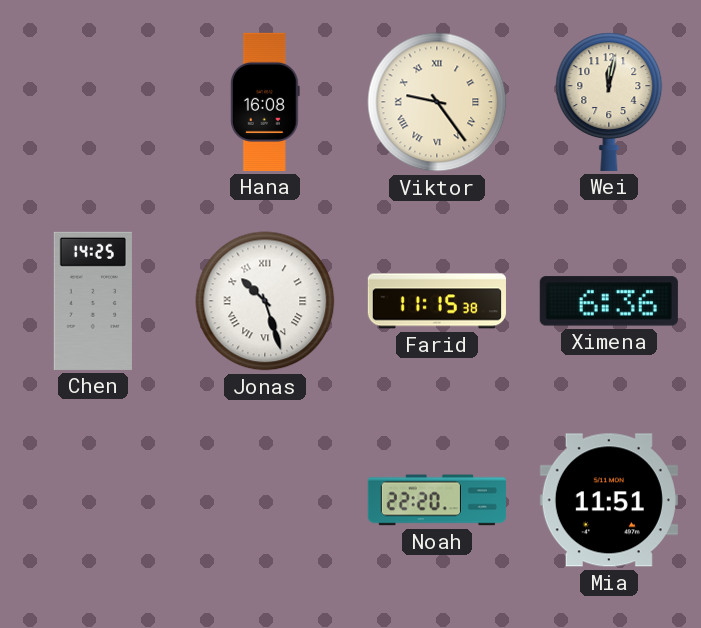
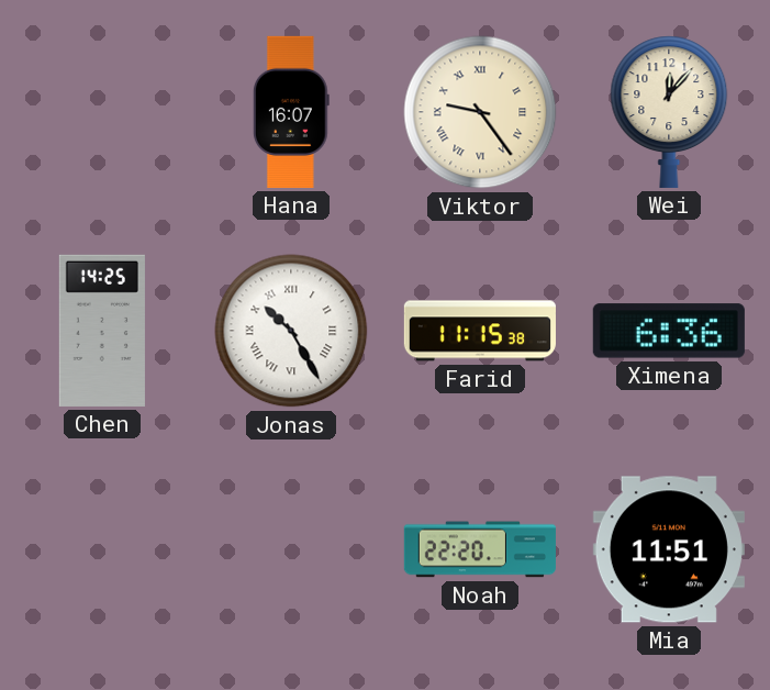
Hana: 16:08 -> 16:07 (291, 112)
Wei: 12:02 -> 12:07 (669, 112)
Jonas: 10:27 -> 10:25 (291, 331)
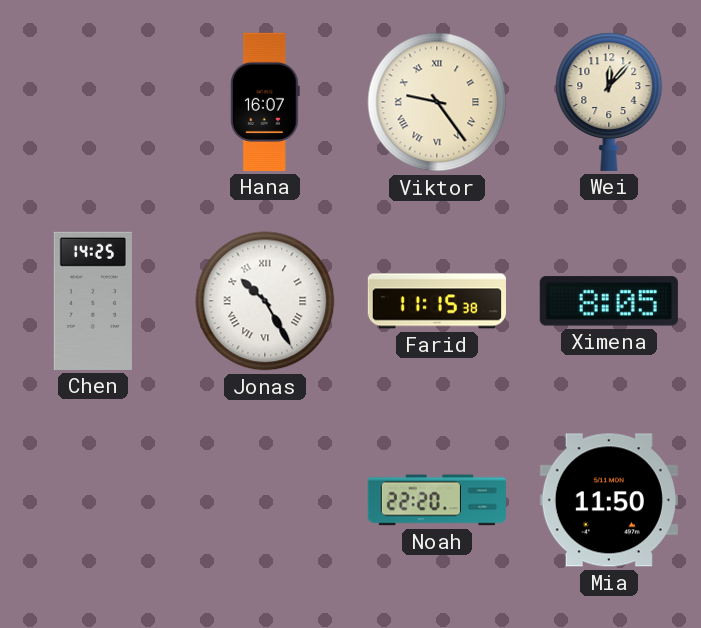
Ximena: 6:36 -> 8:05 (609, 301)
Mia: 11:51 -> 11:50 (609, 500)
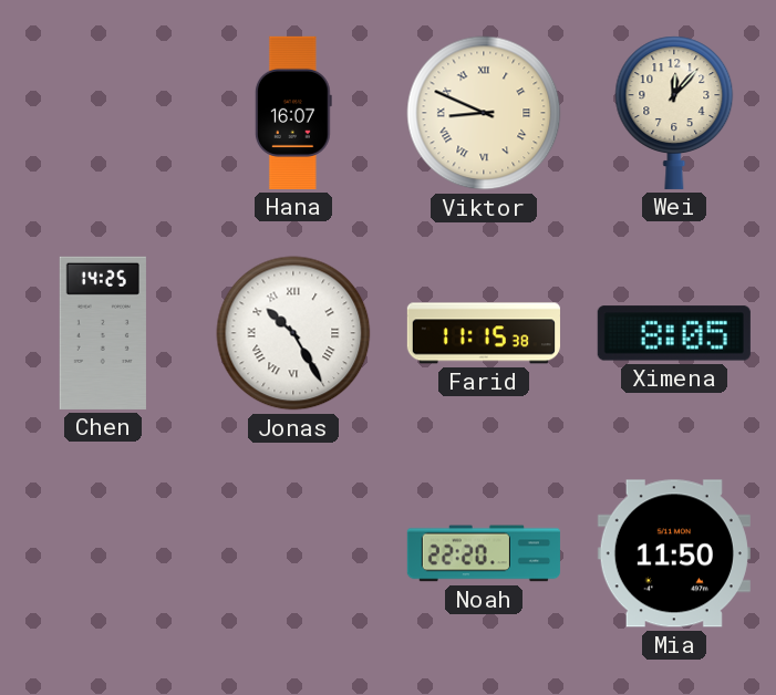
Viktor: 9:24 -> 8:49 (484, 113)
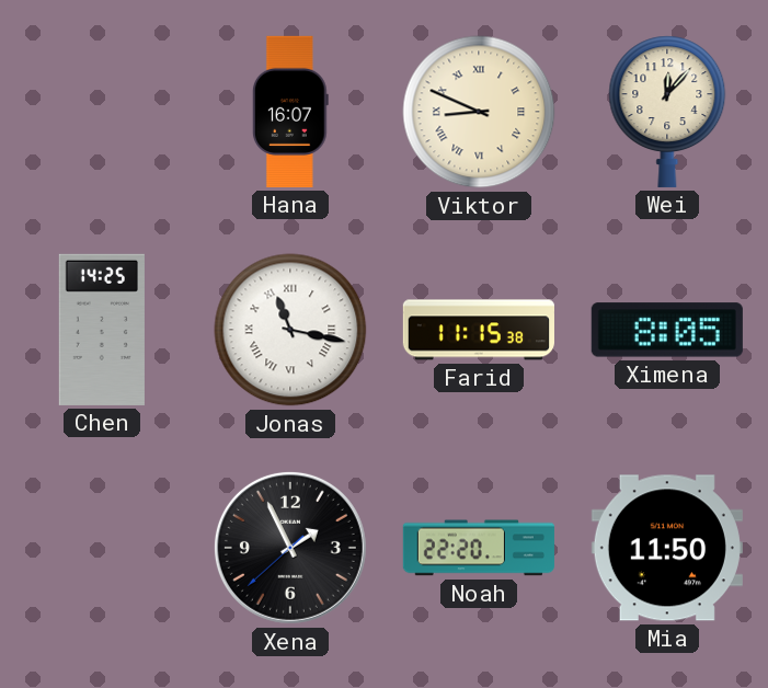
Jonas: 10:25 -> 11:17 (290, 330)
Xena: none -> 1:55 (290, 548)
